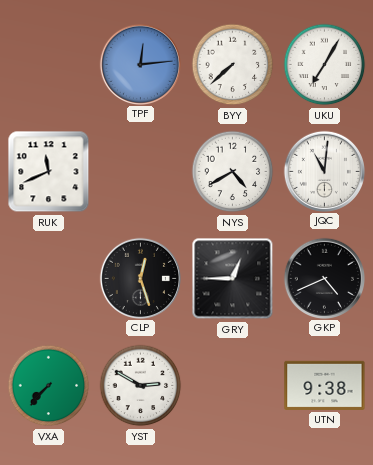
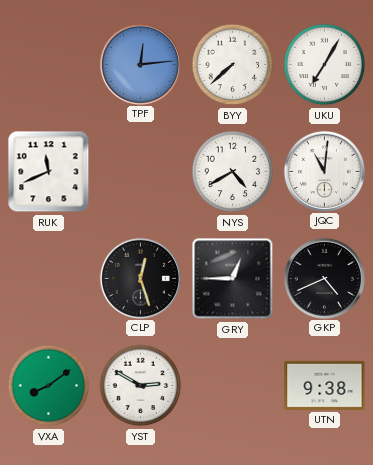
VXA: 7:37 -> 8:09 (49, 386)
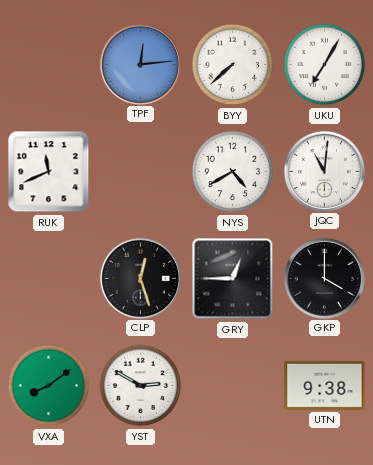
GKP: 4:41 -> 4:00 (324, 278)
